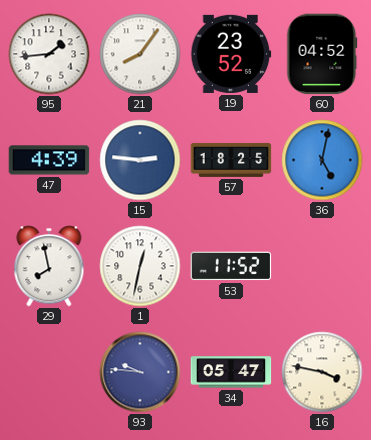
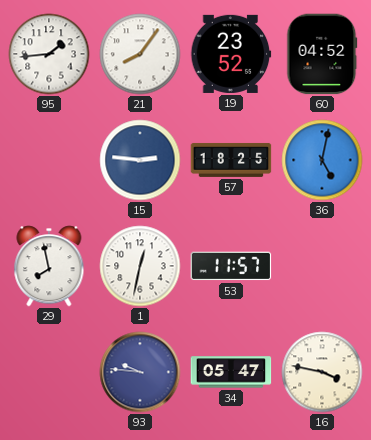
47: 4:39 -> none (49, 160)
53: 11:52 -> 11:57 (231, 266)
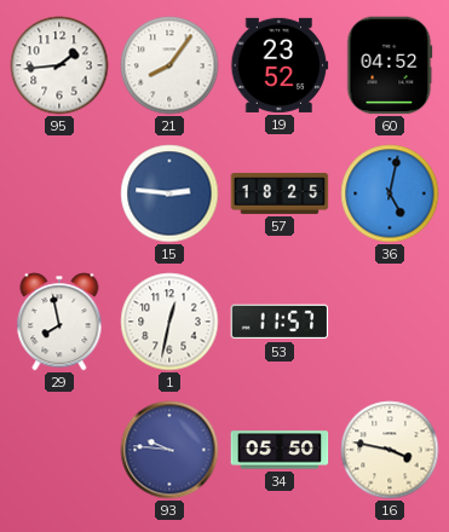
34: 05:47 -> 05:50 (280, 450)
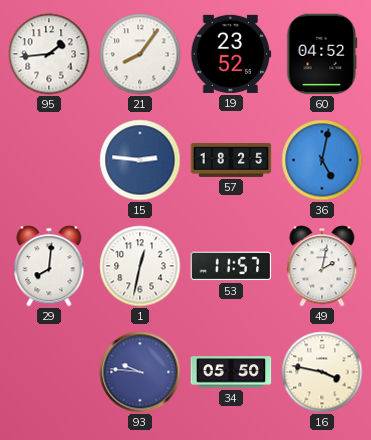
29: 7:58 -> 8:01 (49, 266)
49: none -> 2:02 (322, 266)
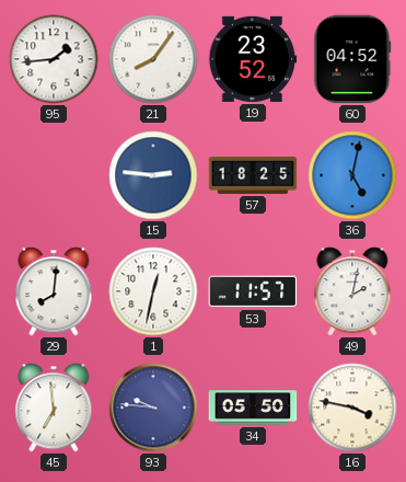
45: none -> 6:59 (54, 408)
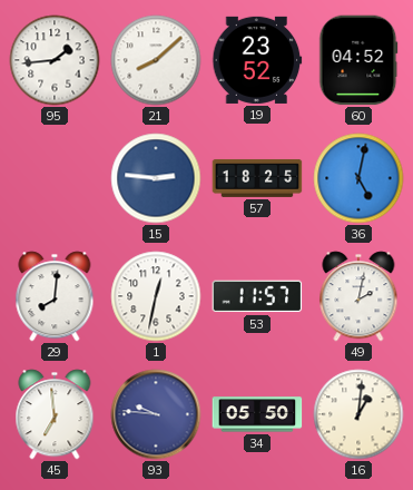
21: 8:06 -> 8:08 (156, 60)
16: 3:47 -> 1:01 (358, 414)
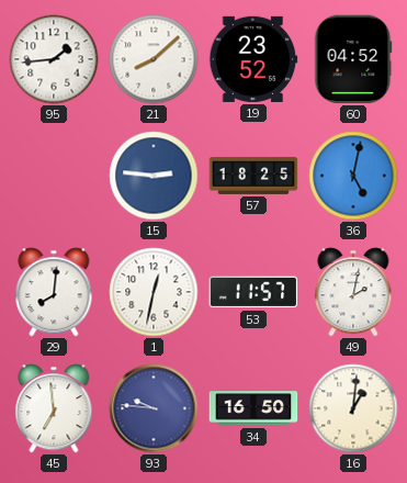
34: 05:50 -> 16:50 (253, 408)
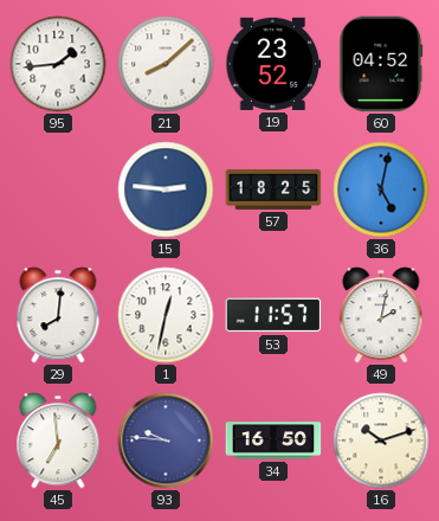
16: 1:01 -> 10:12 (381, 440)
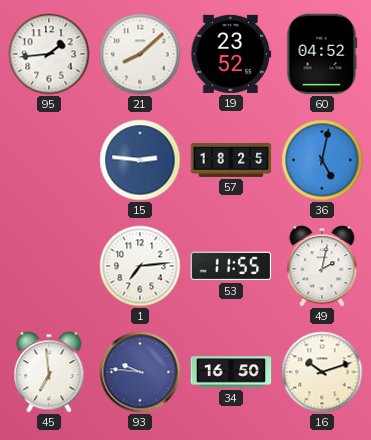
29: 8:01 -> none (58, 315)
1: 12:32 -> 7:14 (140, 266)
53: 11:57 -> 11:55 (231, 266)
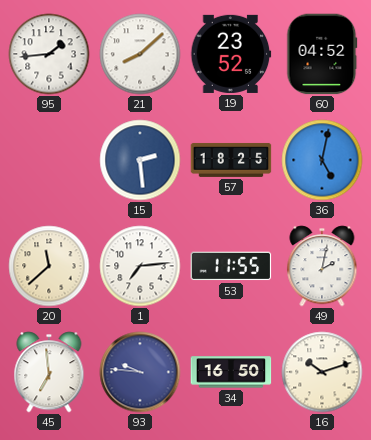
15: 2:46 -> 2:29 (140, 160)
20: none -> 11:38 (49, 266)
